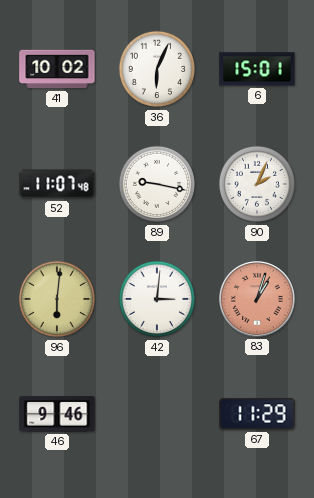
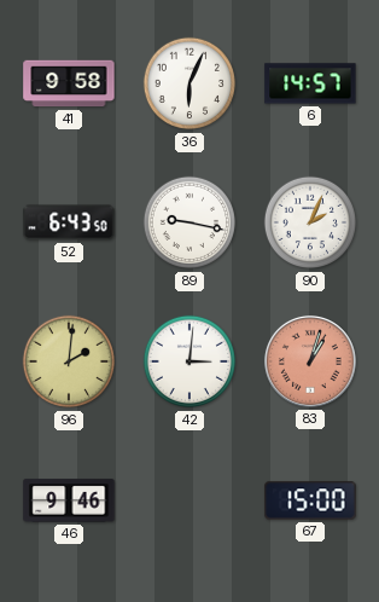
41: 10:02 -> 9:58 (69, 83)
6: 15:01 -> 14:57 (310, 83)
52: 11:07 -> 6:43 (69, 222)
96: 6:01 -> 2:01 (69, 361)
67: 11:29 -> 15:00 (310, 500)
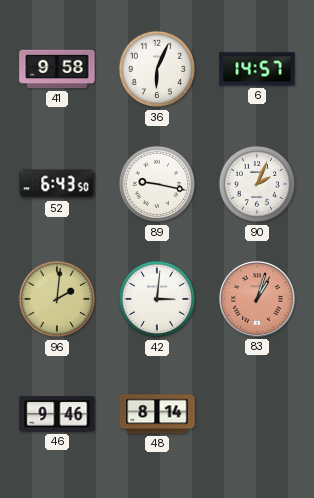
48: none -> 8:14 (157, 414)
67: 15:00 -> none (310, 500)
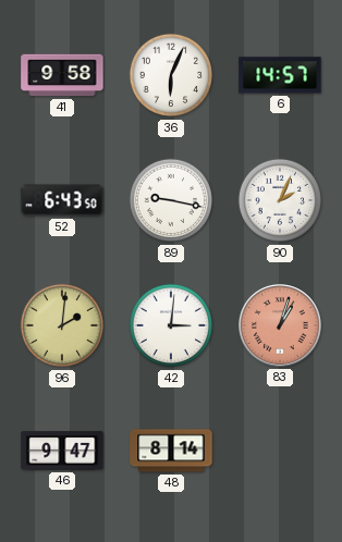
46: 9:46 -> 9:47 (62, 451)
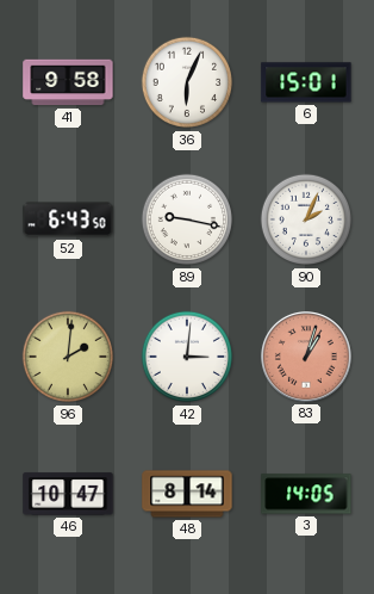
6: 14:57 -> 15:01 (306, 82)
46: 9:47 -> 10:47 (68, 494)
3: none -> 14:05 (306, 494)
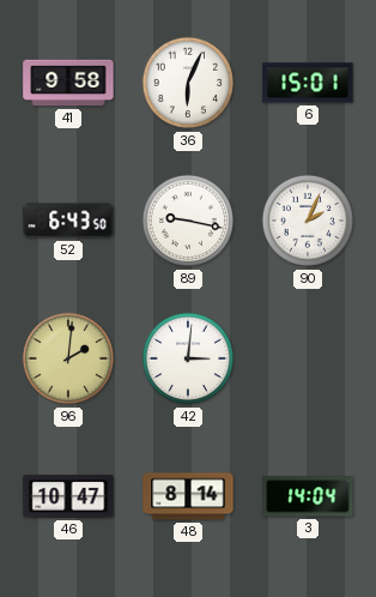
83: 1:03 -> none (306, 357)
3: 14:05 -> 14:04 (308, 496)
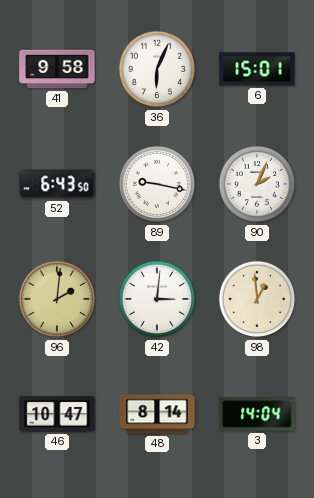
98: none -> 12:59 (257, 299)
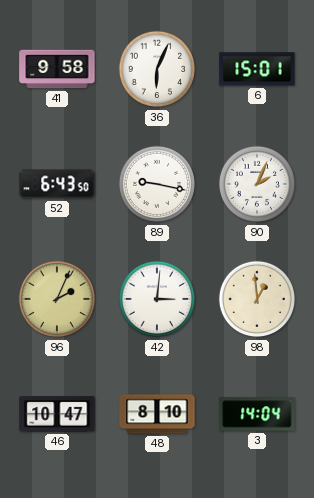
96: 2:01 -> 2:04 (57, 299)
48: 8:14 -> 8:10 (157, 414)
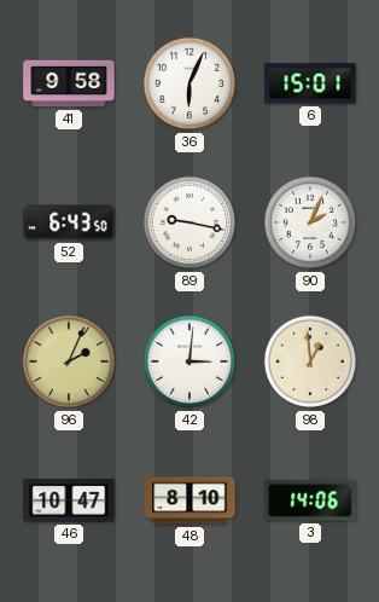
3: 14:04 -> 14:06 (310, 500)
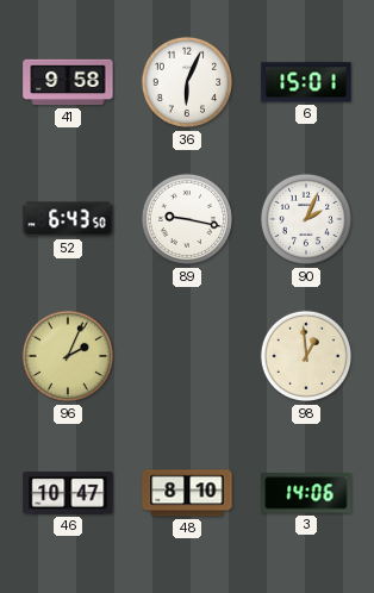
42: 3:01 -> none (189, 361)
